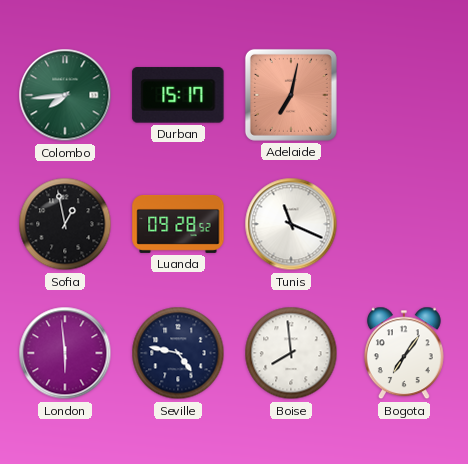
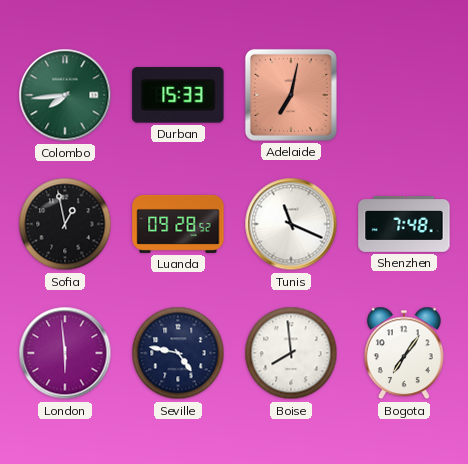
Durban: 15:17 -> 15:33 (178, 95)
Shenzhen: none -> 7:48 (404, 225)
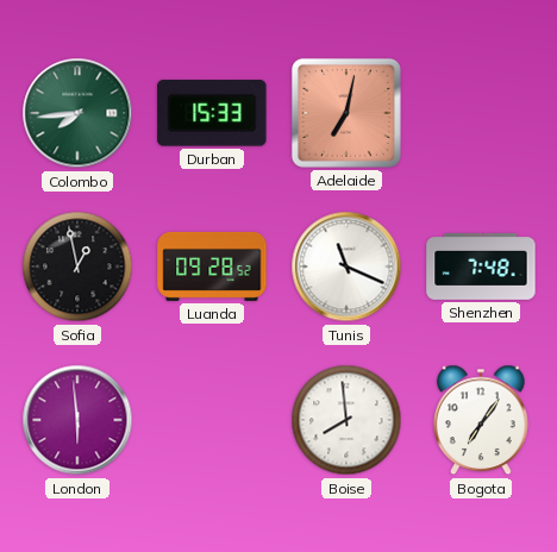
Seville: 4:47 -> none (178, 353)
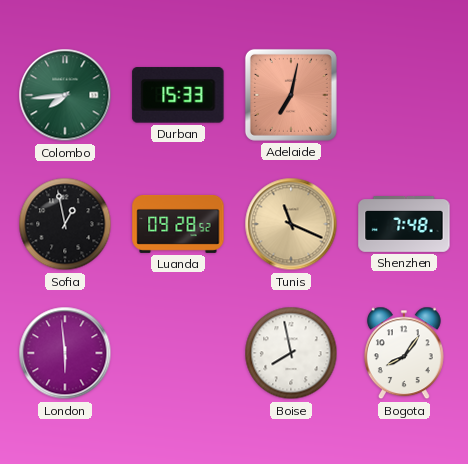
Tunis dial: white -> champagne (291, 224)
Boise: 7:59 -> 7:58 (291, 353)
Bogota: 7:06 -> 8:06 (404, 353)
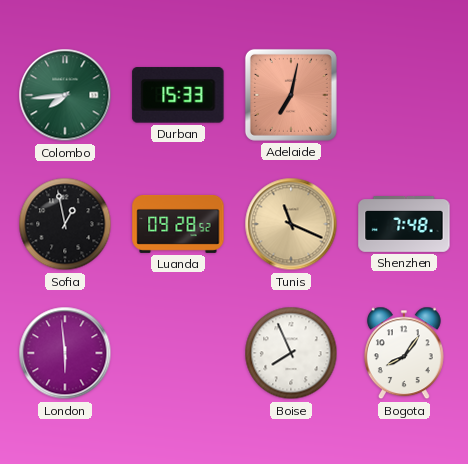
Boise: 7:58 -> 7:56 (291, 353)
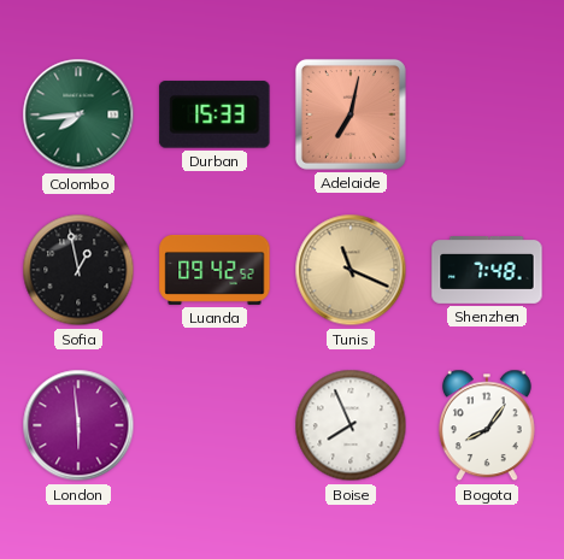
Luanda: 09:28 -> 09:42 (215, 270)
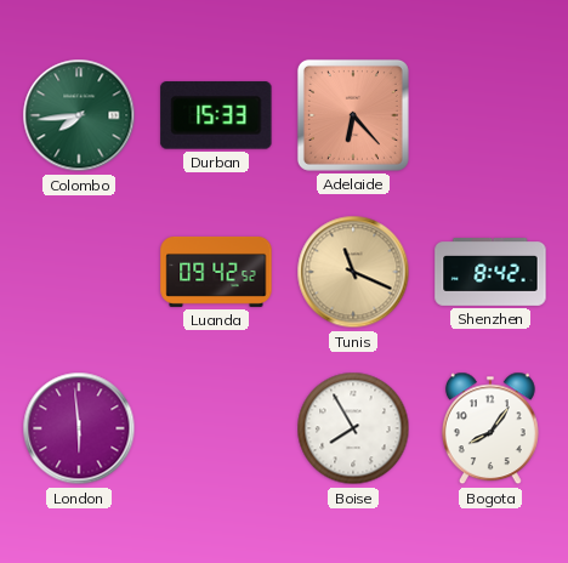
Adelaide: 7:02 -> 6:23 (353, 115)
Sofia: 12:58 -> none (78, 270)
Shenzhen: 7:48 -> 8:42 (490, 273)
Boise: 7:56 -> 7:55 (353, 428)
